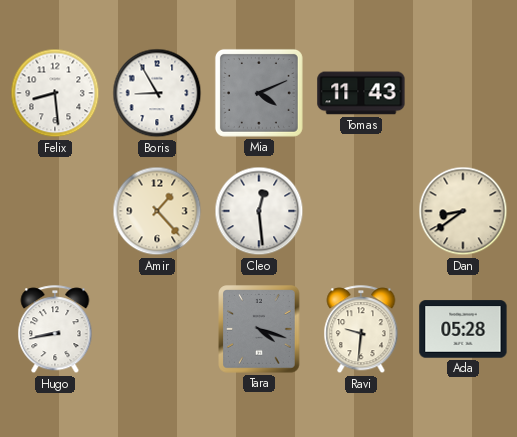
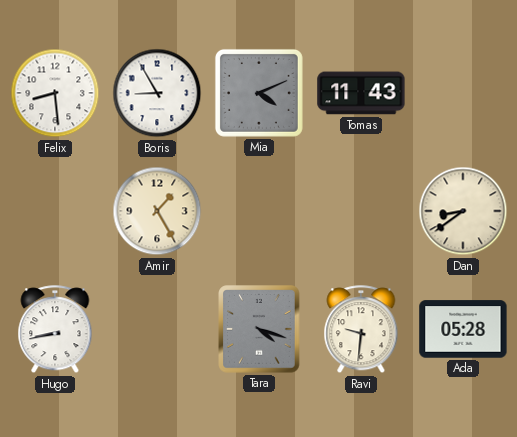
Amir: 1:23 -> 1:25 (157, 211)
Cleo: 12:29 -> none (259, 211)
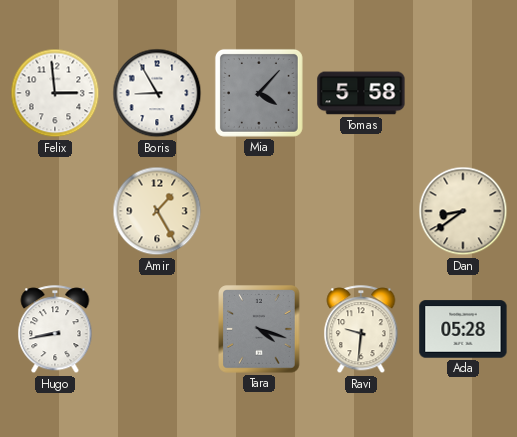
Felix: 8:29 -> 2:59 (55, 93)
Mia: 4:11 -> 4:07 (259, 93)
Tomas: 11:43 -> 5:58 (361, 93)
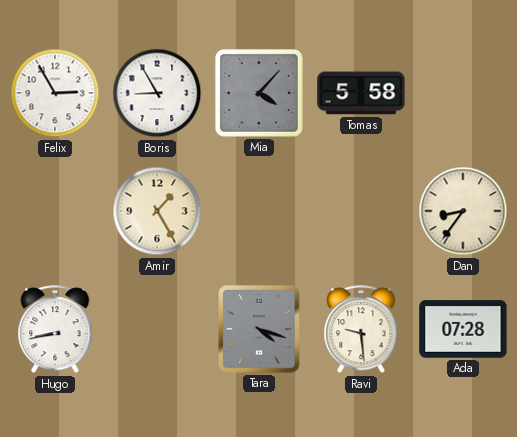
Felix: 2:59 -> 2:55 (55, 93)
Dan: 8:39 -> 8:36 (463, 211)
Ravi: 9:31 -> 9:29 (361, 330)
Ada: 05:28 -> 07:28 (463, 329)
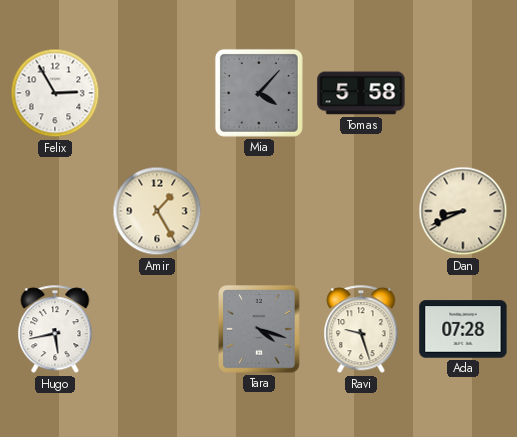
Boris: 8:55 -> none (157, 93)
Dan: 8:36 -> 8:41 (463, 211)
Hugo: 8:43 -> 5:43 (55, 330)
Ravi: 9:29 -> 9:27 (361, 330)
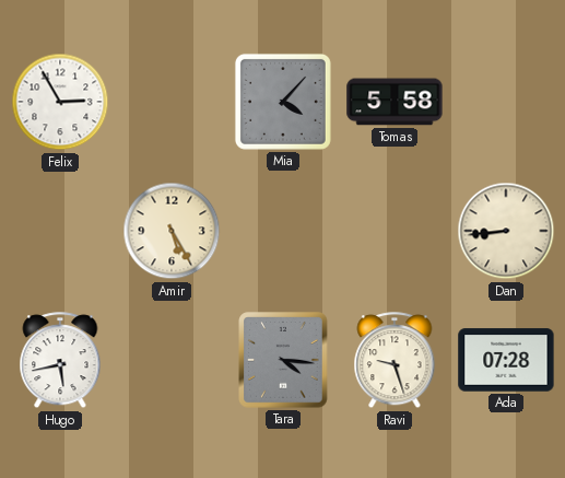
Amir: 1:25 -> 5:25 (172, 231)
Dan: 8:41 -> 8:44 (506, 231)
Tara: 4:18 -> 4:16 (283, 360)
